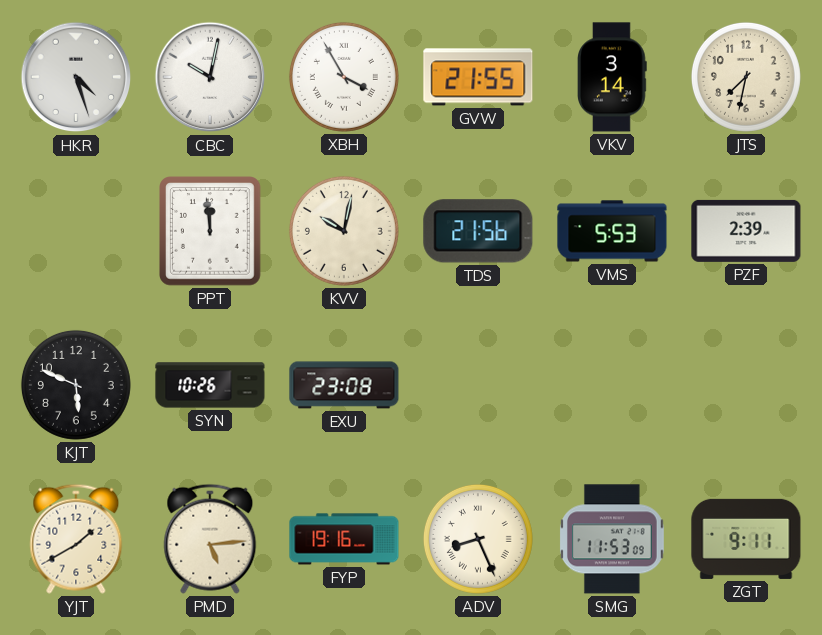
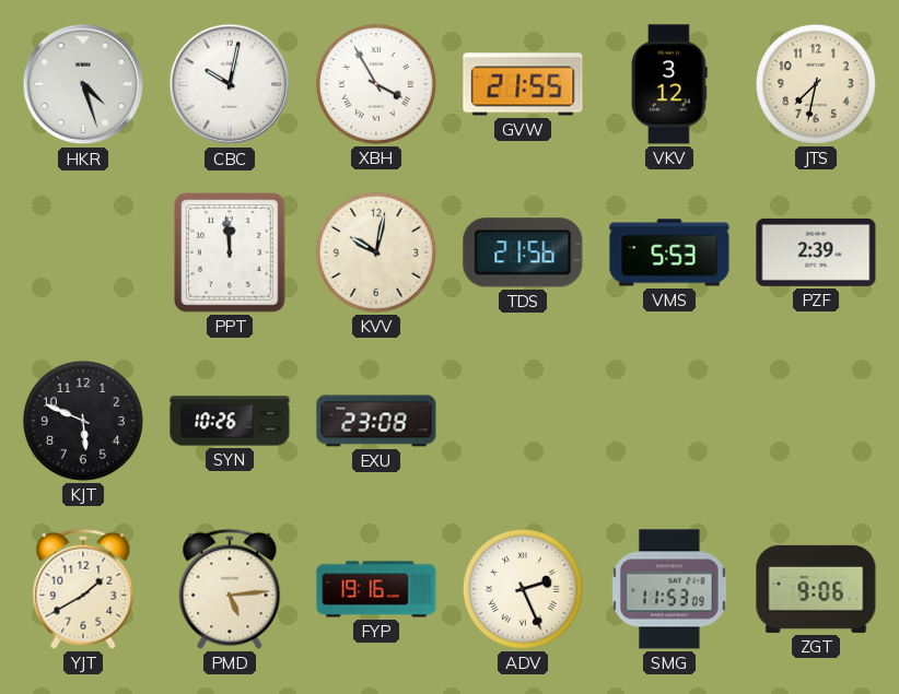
VKV: 3:14 -> 3:12 (670, 84)
ADV: 8:26 -> 2:26 (523, 589)
ZGT: 9:11 -> 9:06 (816, 589)
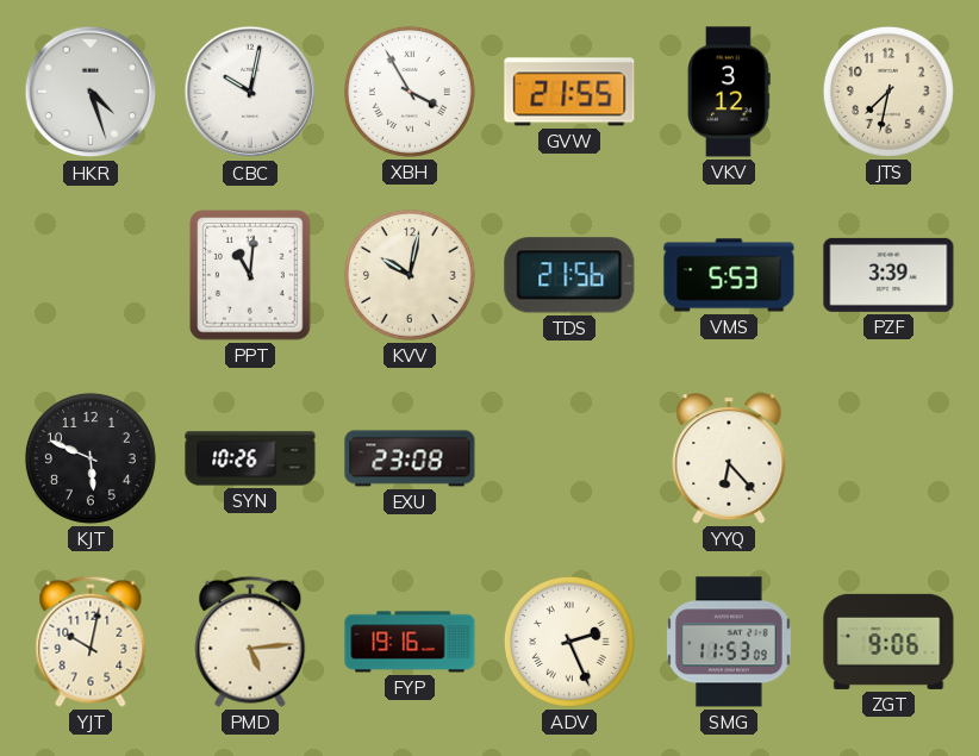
PPT: 11:59 -> 11:01 (251, 275)
PZF: 2:39 -> 3:39 (888, 275)
YYQ: none -> 6:23 (729, 458)
YJT: 1:40 -> 10:02 (91, 642)
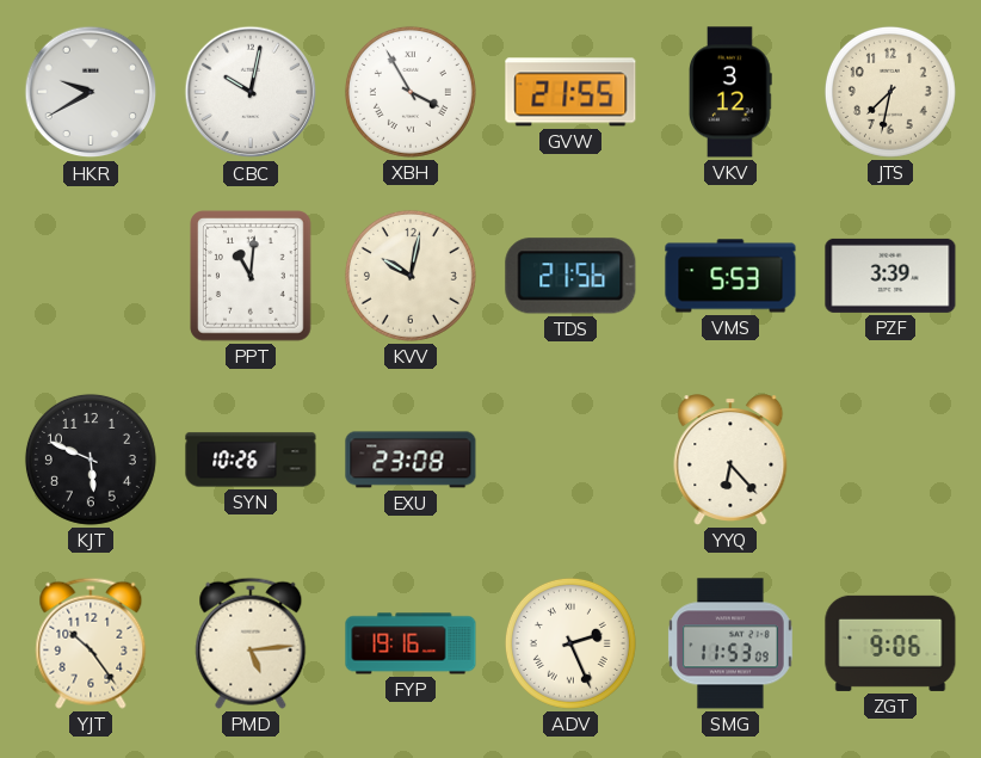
HKR: 4:27 -> 9:40 (91, 92)
YJT: 10:02 -> 10:24 (91, 643)
